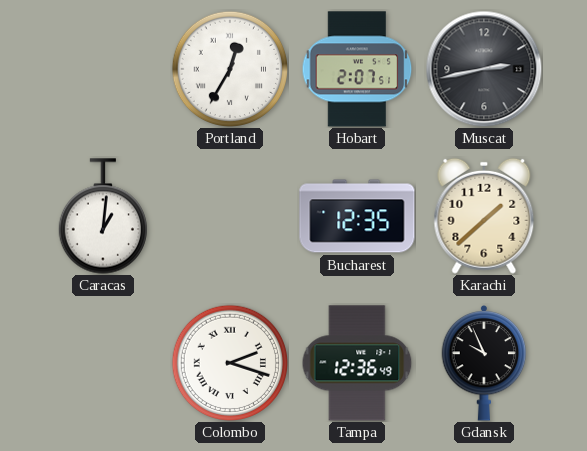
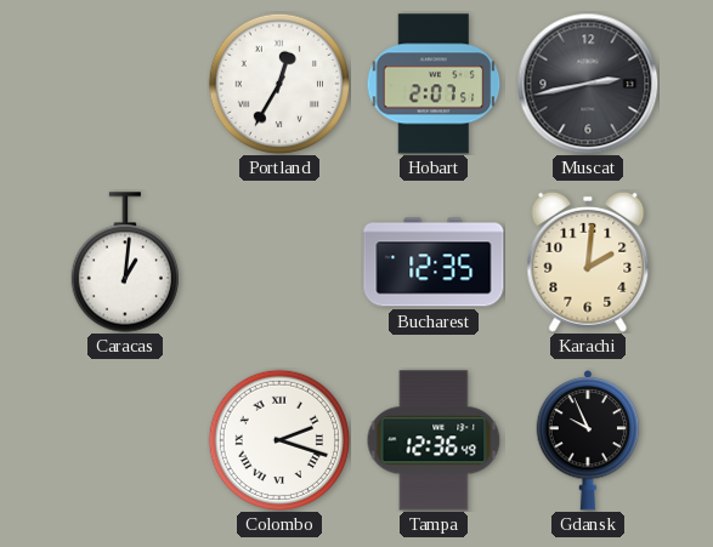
Karachi: 1:38 -> 2:01 (588, 262)
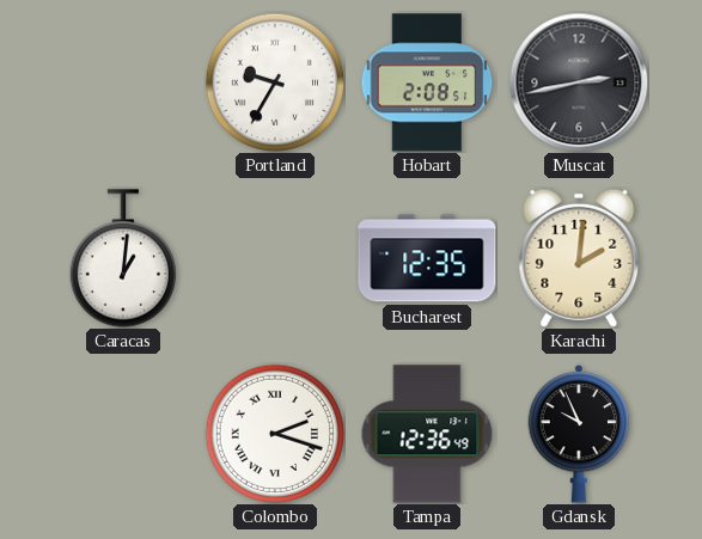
Portland: 12:35 -> 9:35 (274, 81)
Hobart: 2:07 -> 2:08 (427, 82)
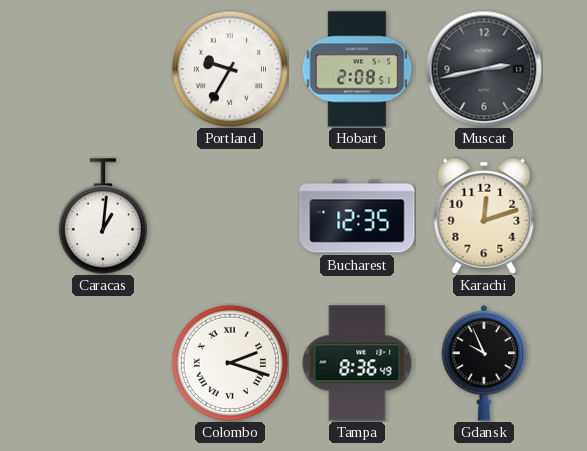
Karachi: 2:01 -> 12:12 (484, 216)
Tampa: 12:36 -> 8:36 (357, 363)
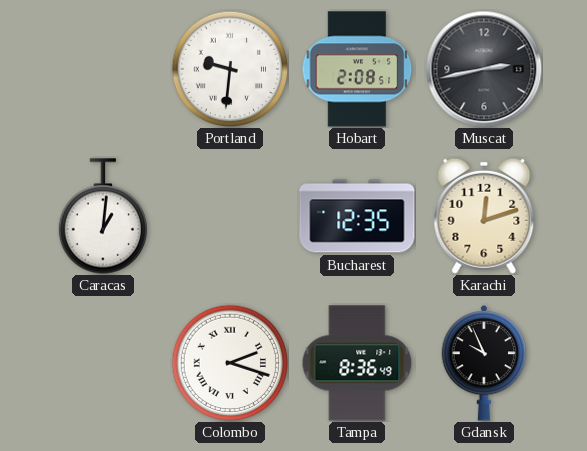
Portland: 9:35 -> 9:31 (229, 68)
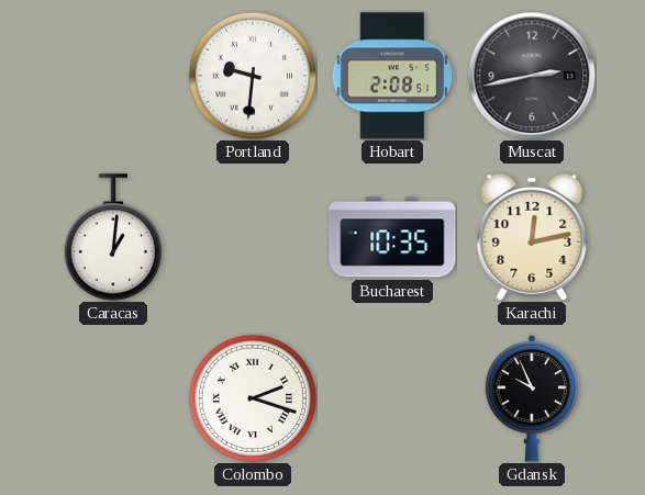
Bucharest: 12:35 -> 10:35 (392, 237)
Karachi: 12:12 -> 12:13 (532, 237)
Tampa: 8:36 -> none (357, 363)
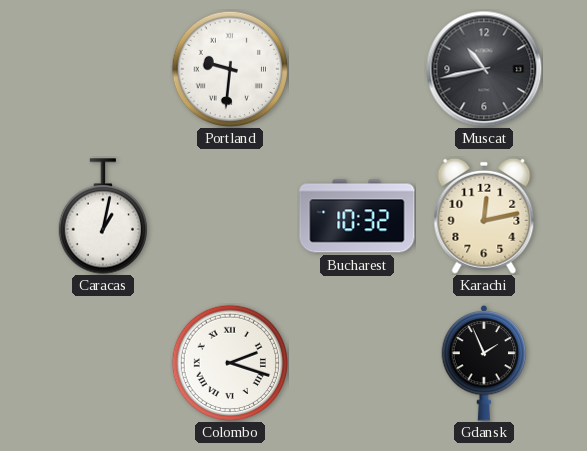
Hobart: 2:08 -> none (392, 76)
Muscat: 2:43 -> 10:43 (484, 69)
Caracas: 1:01 -> 1:02 (103, 216)
Bucharest: 10:35 -> 10:32 (357, 216)
Gdansk: 9:56 -> 1:56 (484, 363)
